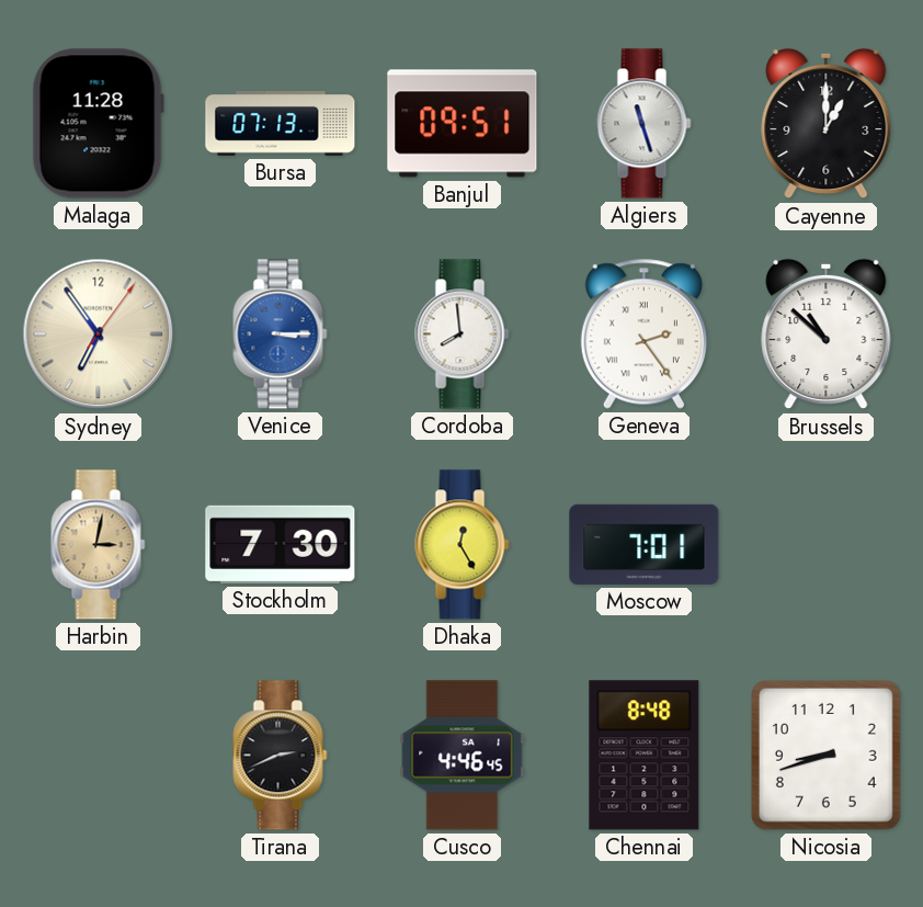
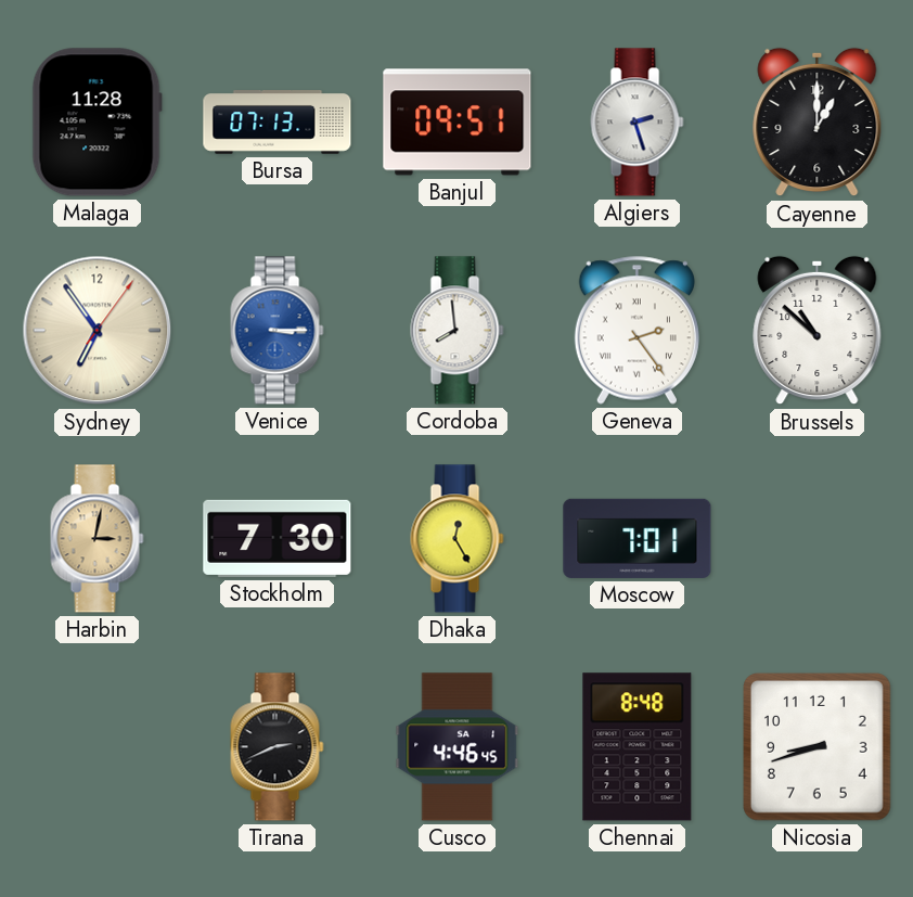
Algiers: 11:27 -> 2:27 (638, 123)
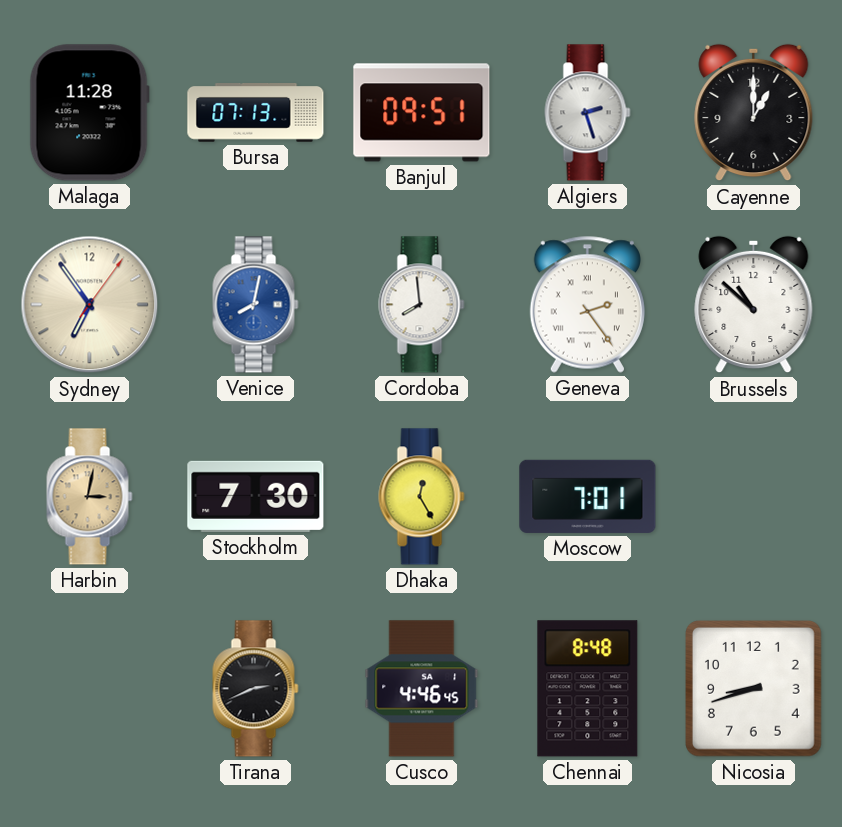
Venice: 3:15 -> 8:02 (256, 305)
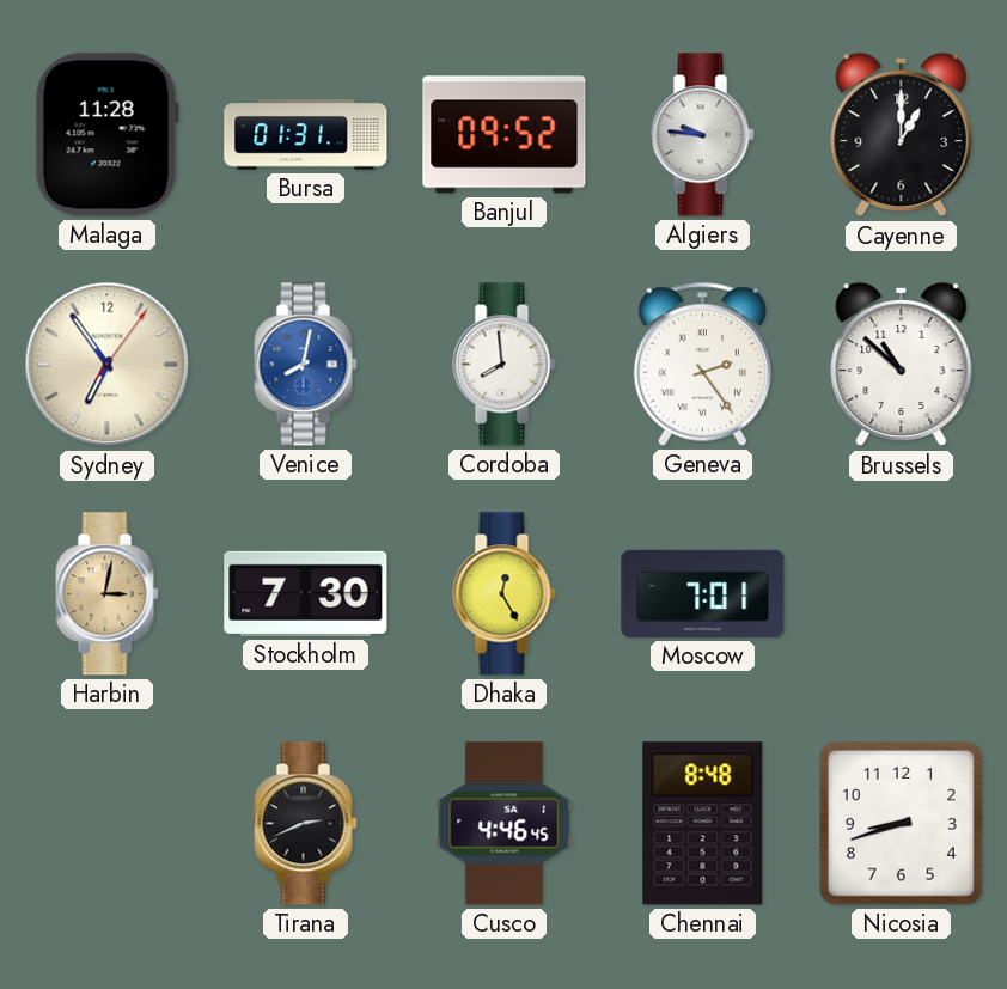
Bursa: 07:13 -> 01:31 (306, 135)
Banjul: 09:51 -> 09:52 (505, 135)
Algiers: 2:27 -> 9:46 (703, 135)
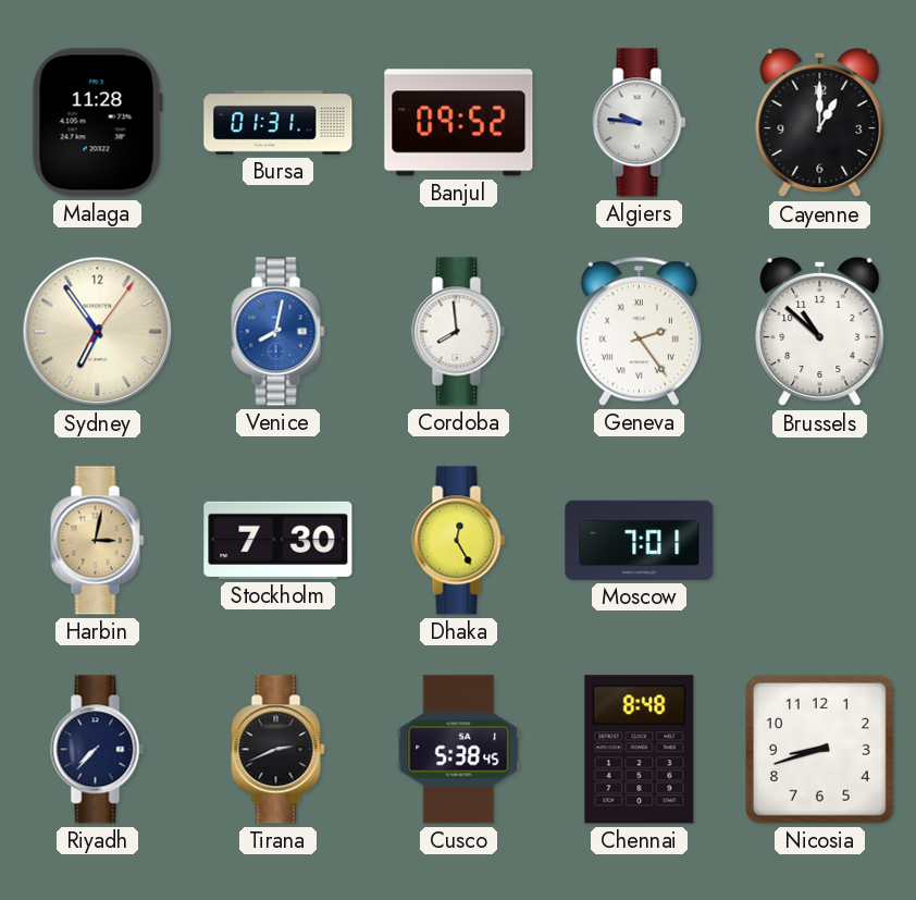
Riyadh: none -> 7:37 (98, 750)
Cusco: 4:46 -> 5:38 (459, 750)
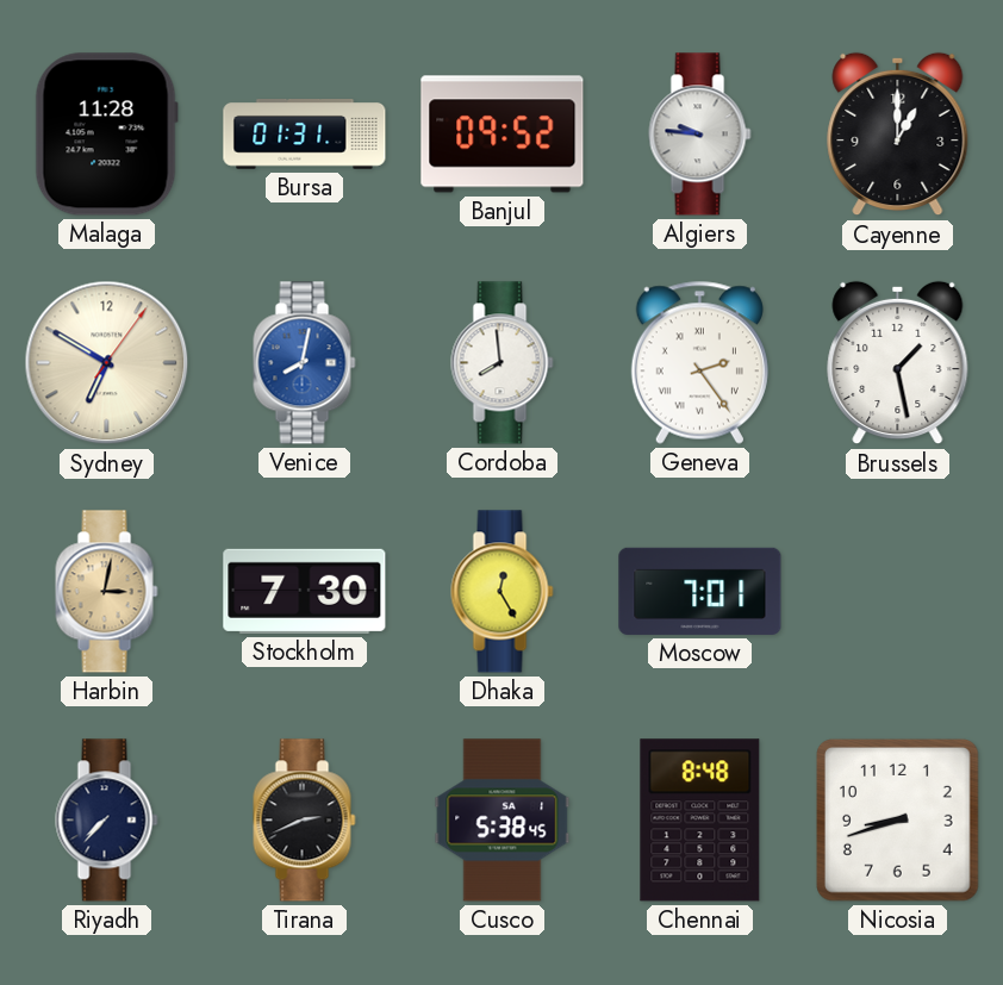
Sydney: 6:54 -> 6:50 (107, 363)
Brussels: 10:52 -> 1:28 (898, 363)
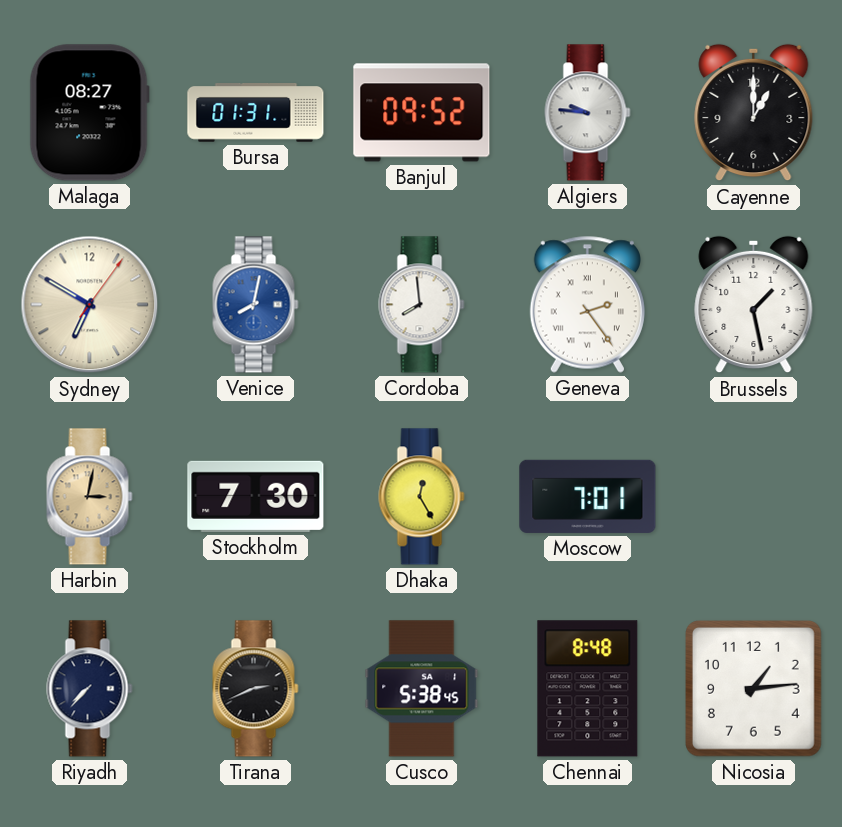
Malaga: 11:28 -> 08:27 (89, 113)
Nicosia: 8:42 -> 1:14 (754, 689)
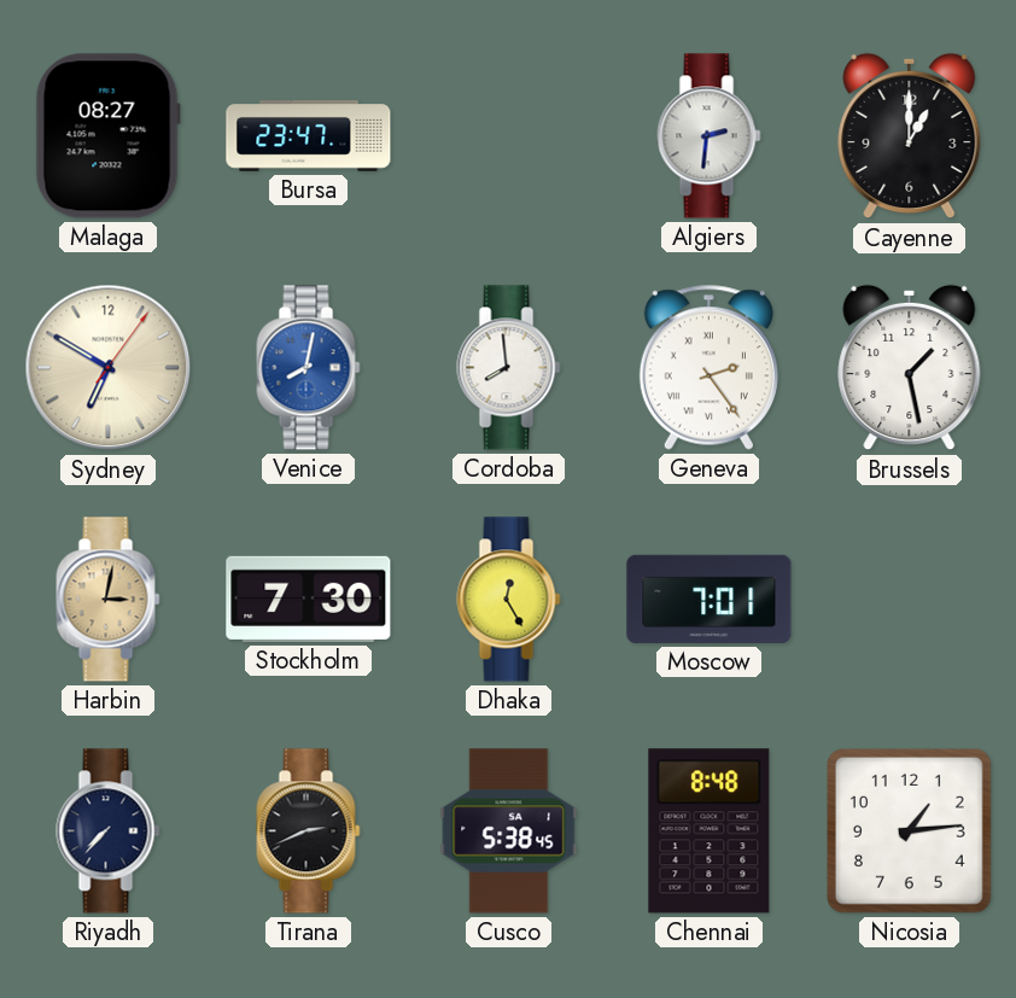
Bursa: 01:31 -> 23:47 (309, 136)
Banjul: 09:52 -> none (422, 113)
Algiers: 9:46 -> 2:31 (710, 136)
